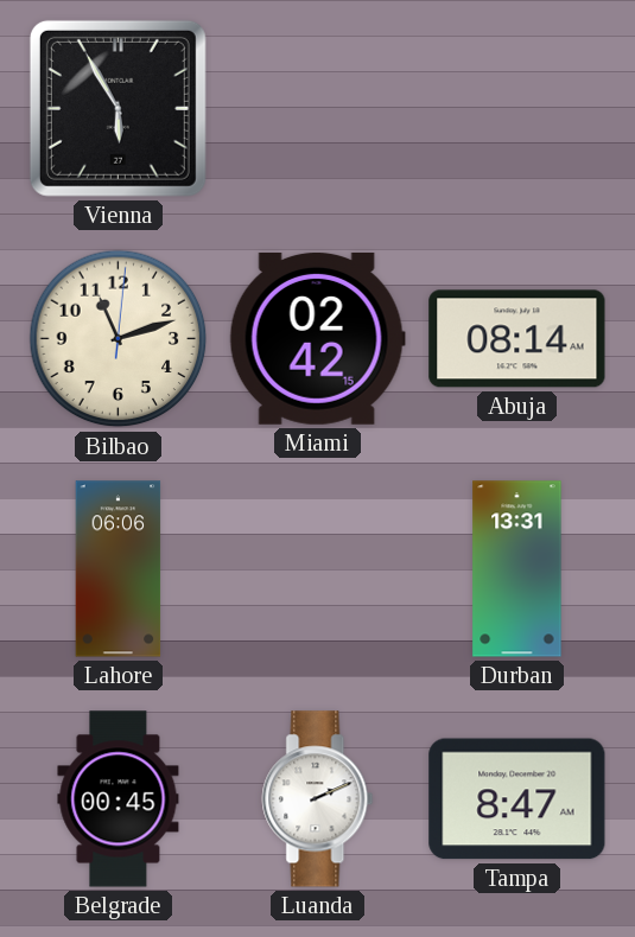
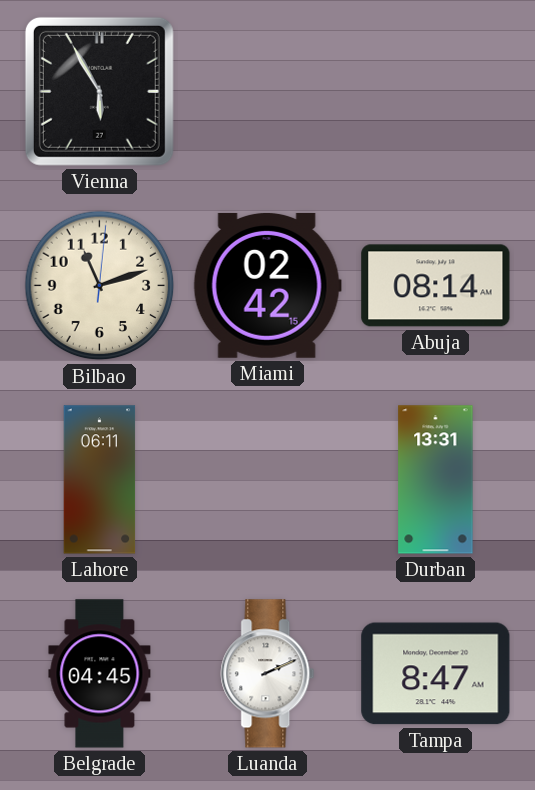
Lahore: 06:06 -> 06:11 (100, 480)
Belgrade: 00:45 -> 04:45 (100, 674)
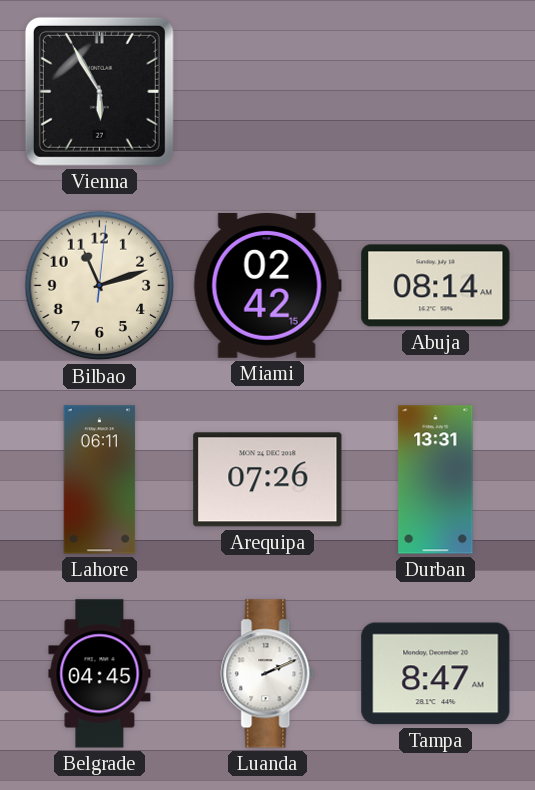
Arequipa: none -> 07:26 (268, 480)
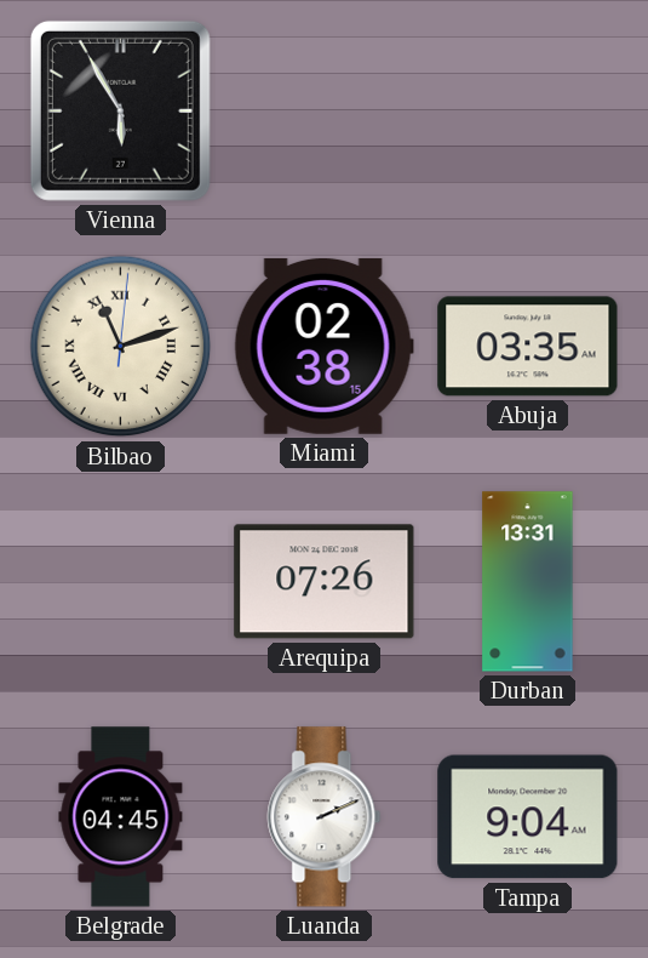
Bilbao numerals: Arabic -> Roman (121, 347)
Miami: 02:42 -> 02:38 (323, 346)
Abuja: 08:14 -> 03:35 (528, 347)
Lahore: 06:11 -> none (100, 480)
Tampa: 8:47 -> 9:04 (528, 817)
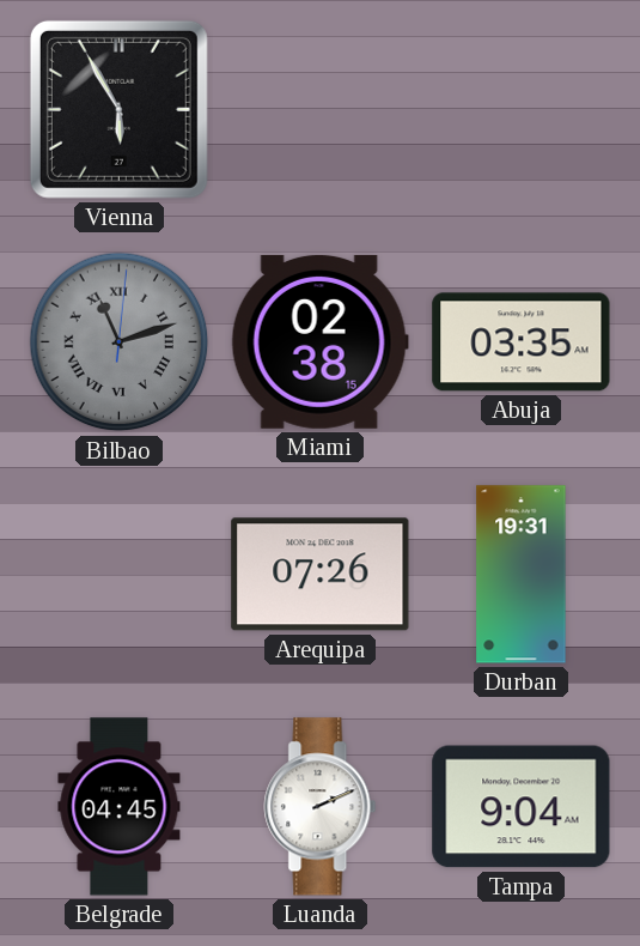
Bilbao dial: cream -> grey (120, 342)
Durban: 13:31 -> 19:31 (522, 575)
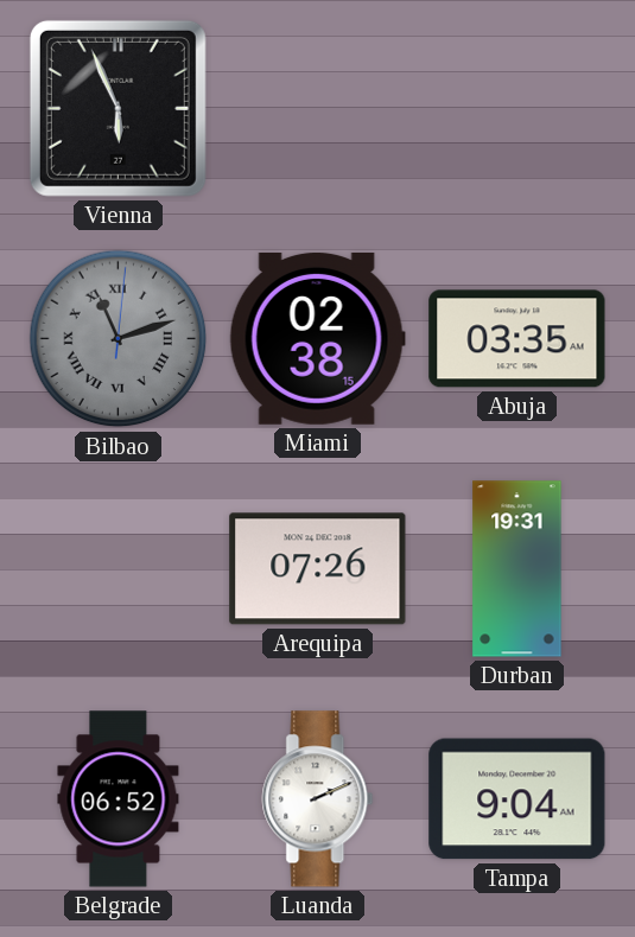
Vienna: 5:55 -> 5:56 (118, 108)
Belgrade: 04:45 -> 06:52 (119, 799)
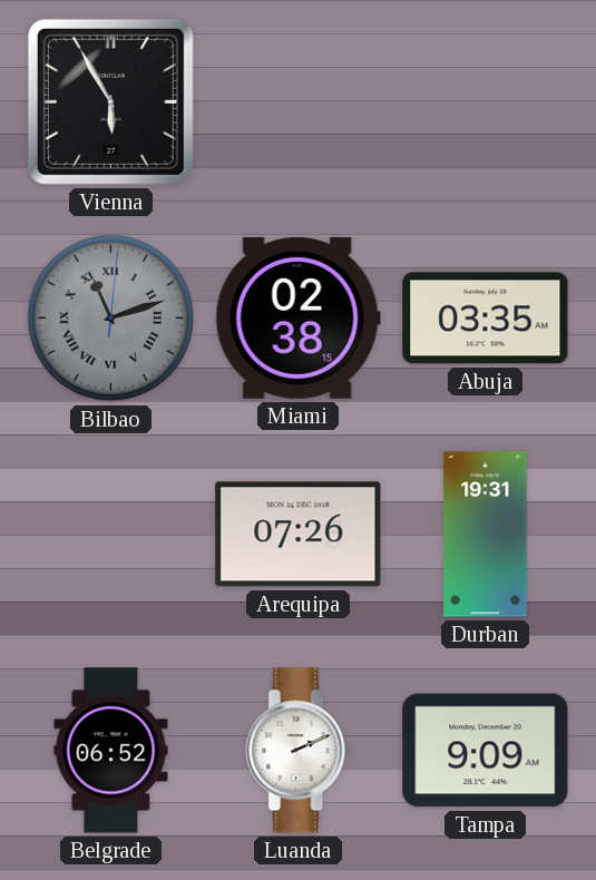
Vienna: 5:56 -> 5:55 (110, 101)
Tampa: 9:04 -> 9:09 (486, 751)
